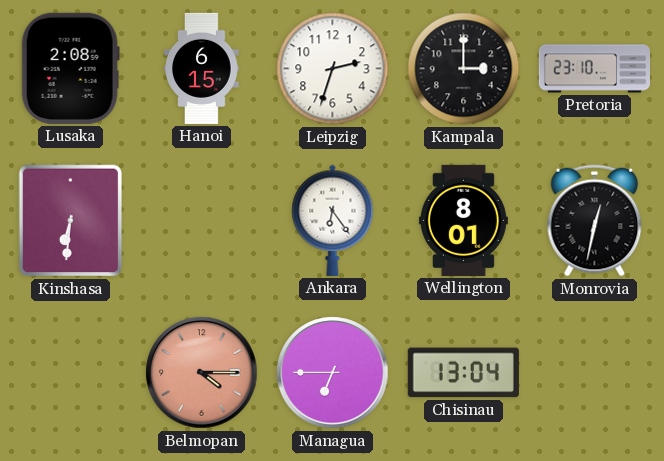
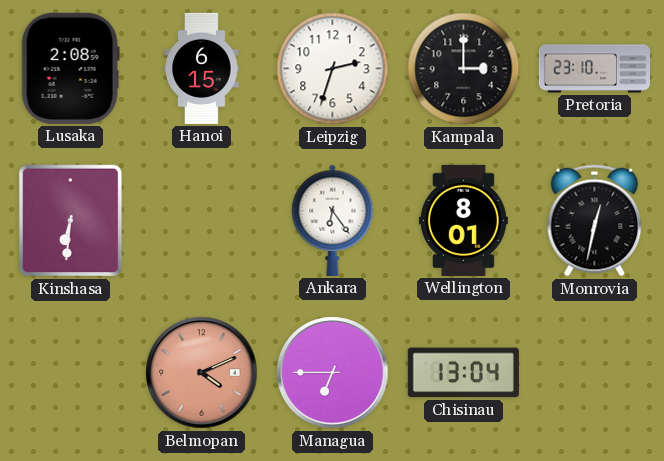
Belmopan: 4:15 -> 4:11 (202, 373)
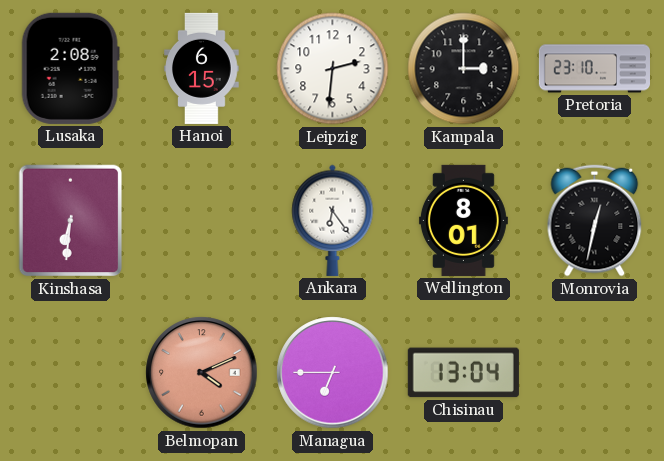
Leipzig: 2:33 -> 2:31 (333, 69)
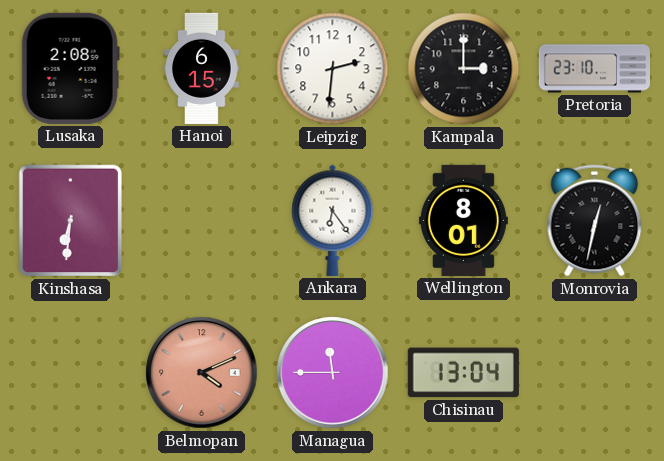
Managua: 6:45 -> 11:45 (333, 373)
